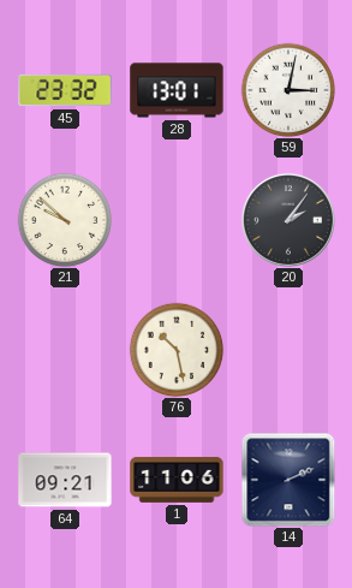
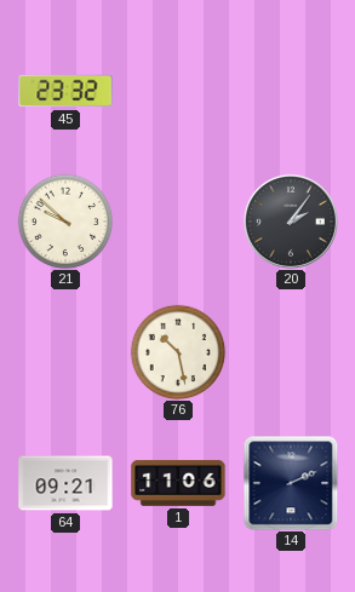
28: 13:01 -> none (177, 90)
59: 3:02 -> none (288, 90)
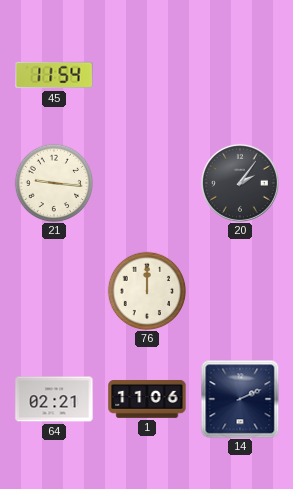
45: 23:32 -> 11:54 (54, 75)
21: 9:52 -> 9:16 (54, 183)
76: 10:28 -> 12:00 (147, 291)
64: 09:21 -> 02:21 (54, 399)
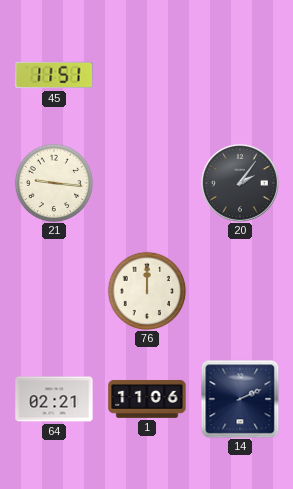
45: 11:54 -> 11:51 (54, 75)
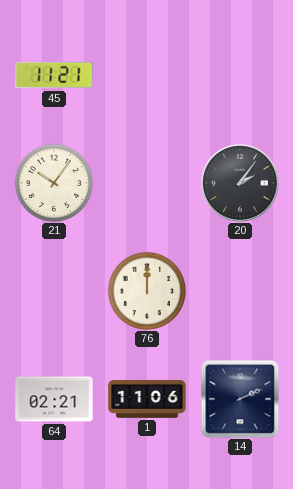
45: 11:51 -> 11:21 (54, 75)
21: 9:16 -> 10:06 (54, 183)
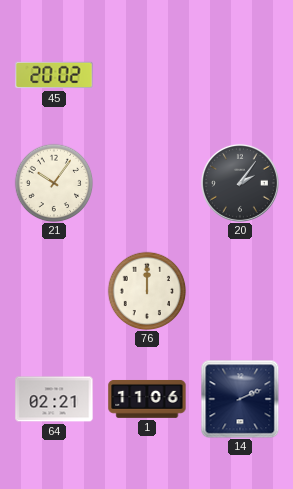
45: 11:21 -> 20:02 (54, 75)
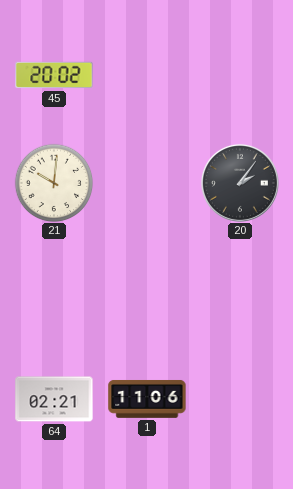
21: 10:06 -> 10:01 (54, 183)
76: 12:00 -> none (147, 291)
14: 2:11 -> none (240, 399)
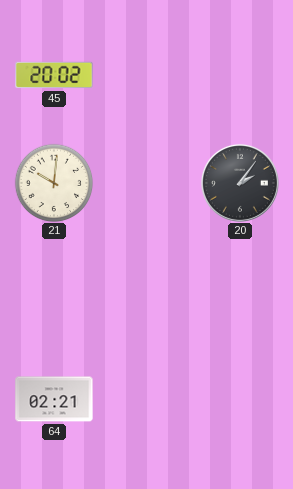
1: 11:06 -> none (147, 399)
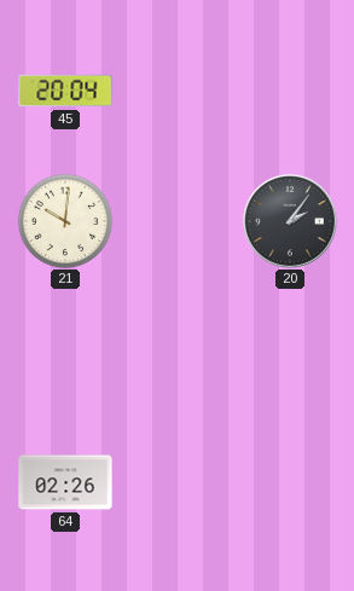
45: 20:02 -> 20:04 (65, 91)
64: 02:21 -> 02:26 (65, 482)
